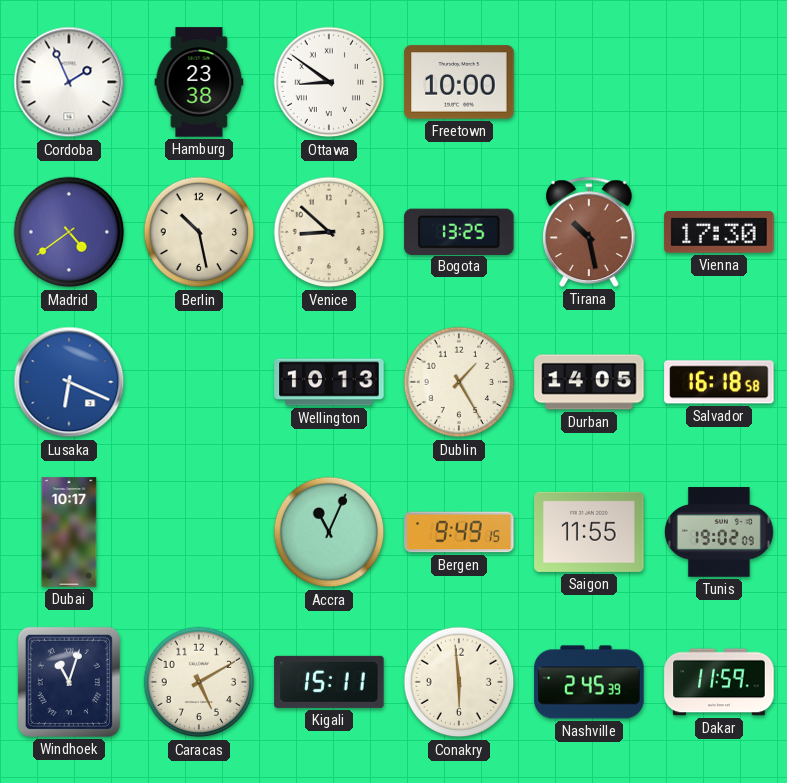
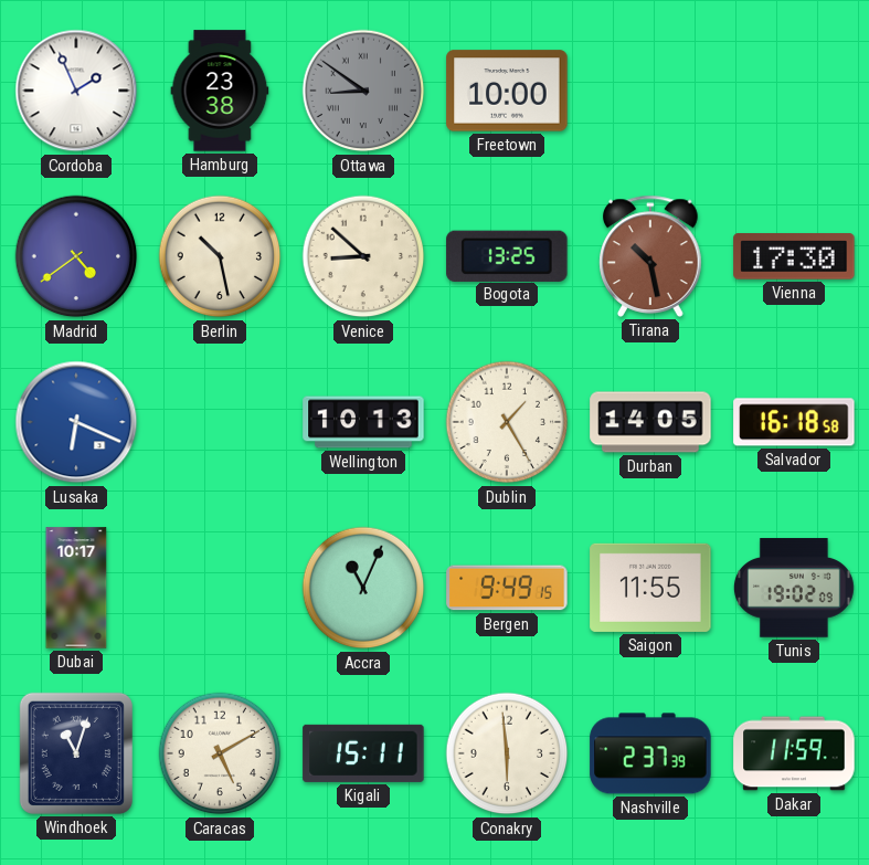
Ottawa dial: white -> grey (363, 91)
Nashville: 2:45 -> 2:37 (650, 753)
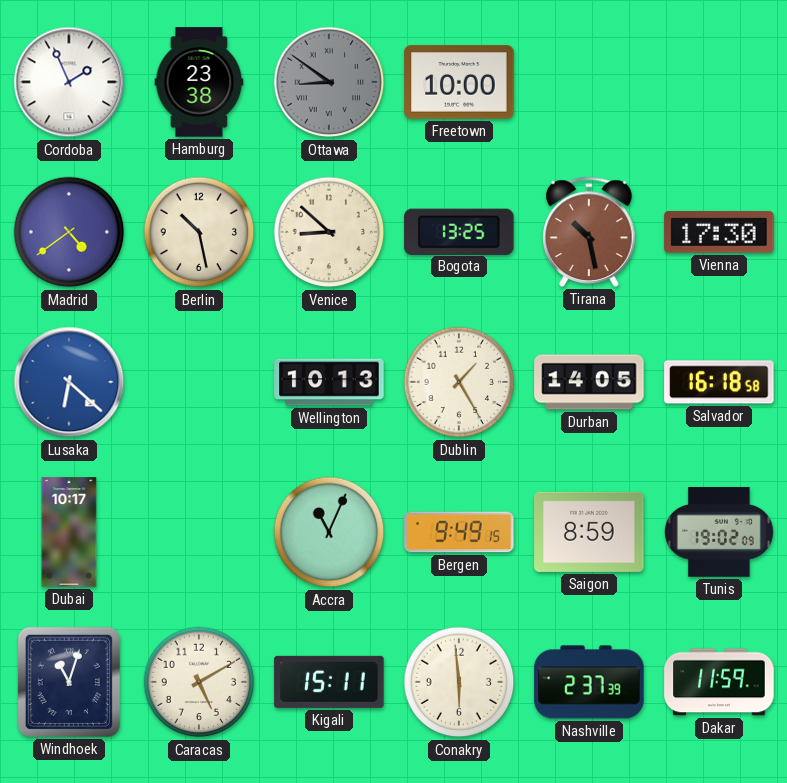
Lusaka: 6:19 -> 6:22 (69, 382)
Saigon: 11:55 -> 8:59 (589, 532)
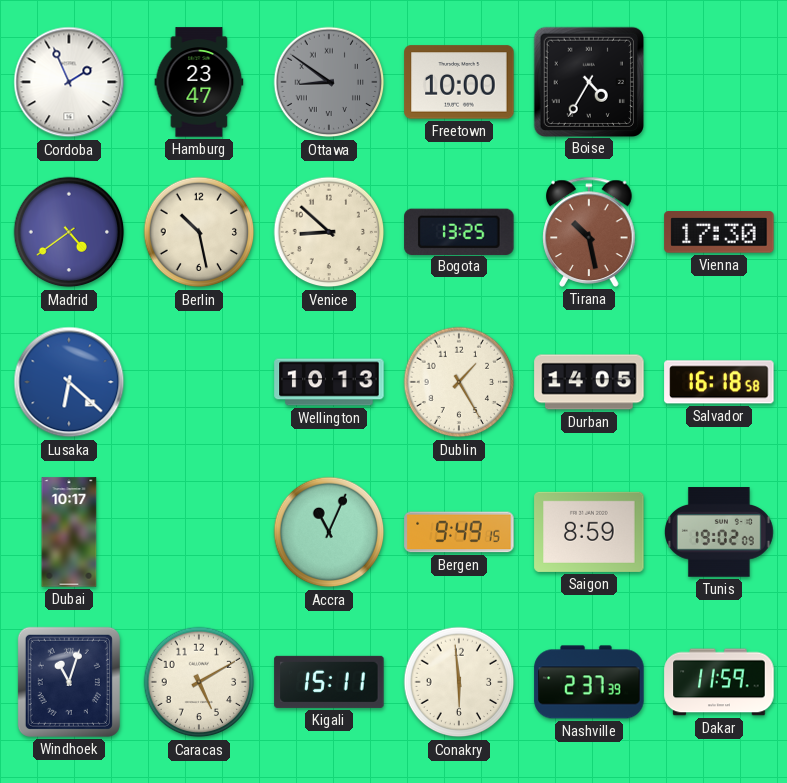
Hamburg: 23:38 -> 23:47 (199, 82)
Boise: none -> 4:35 (588, 81)
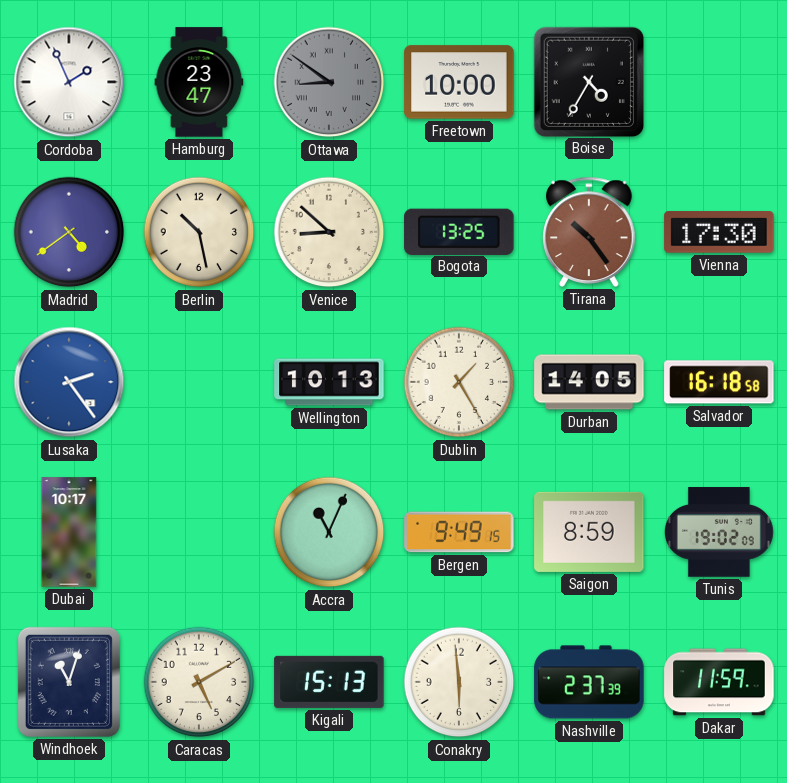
Tirana: 10:28 -> 10:24 (589, 232)
Lusaka: 6:22 -> 2:24 (69, 382)
Kigali: 15:11 -> 15:13 (329, 682)
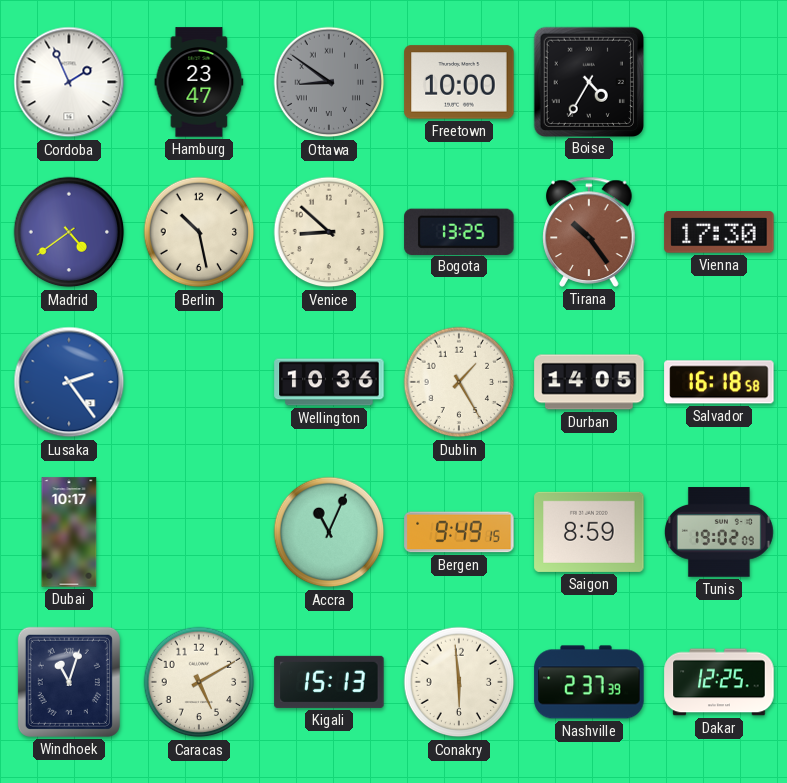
Wellington: 10:13 -> 10:36 (329, 382)
Dakar: 11:59 -> 12:25 (719, 682)
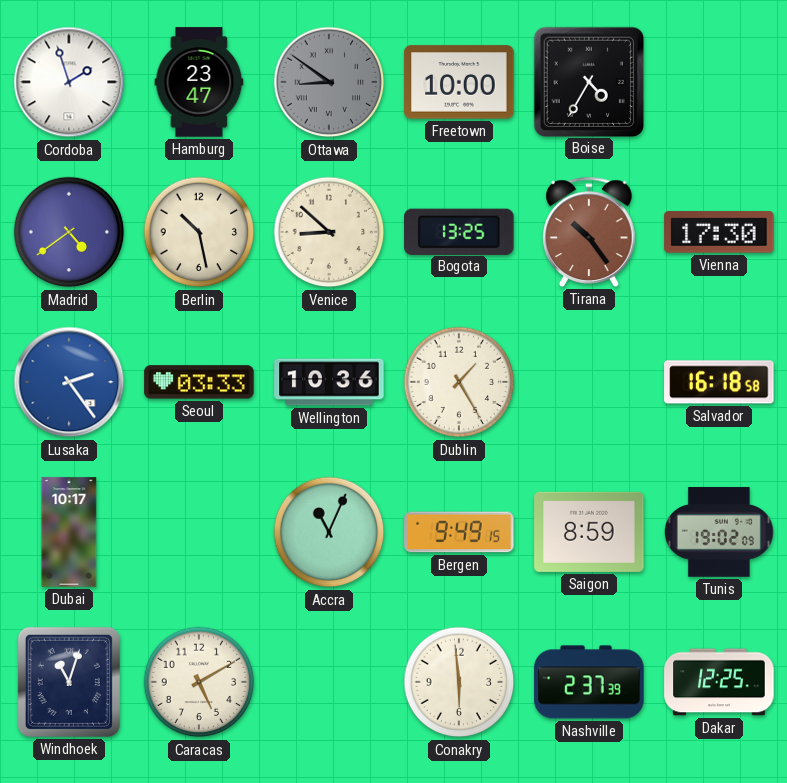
Cordoba: 1:56 -> 1:57 (69, 82)
Seoul: none -> 03:33 (199, 382)
Durban: 14:05 -> none (589, 382)
Kigali: 15:13 -> none (329, 682)
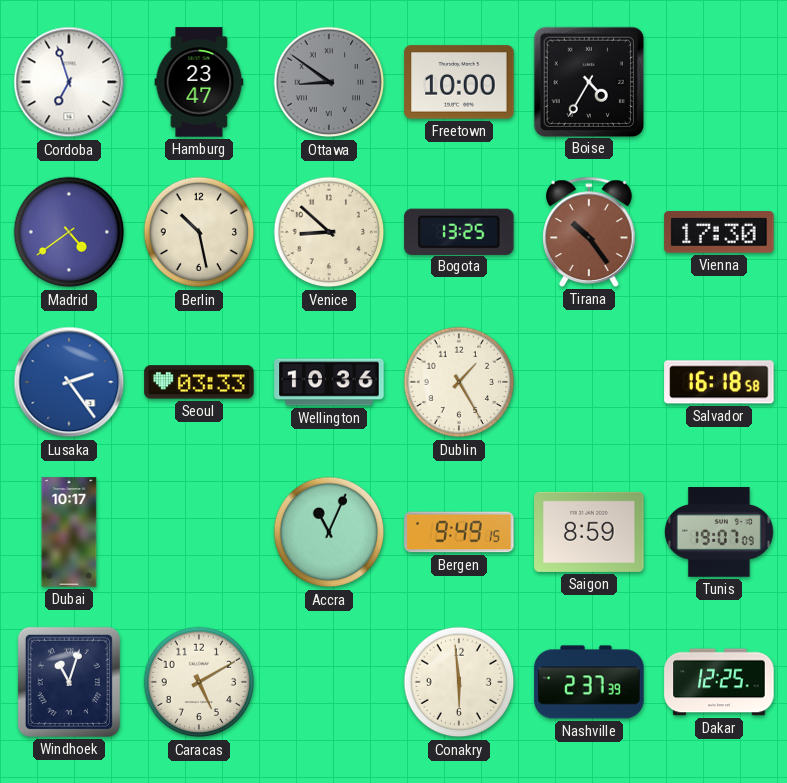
Cordoba: 1:57 -> 6:57 (69, 82)
Tunis: 19:02 -> 19:07 (719, 532)
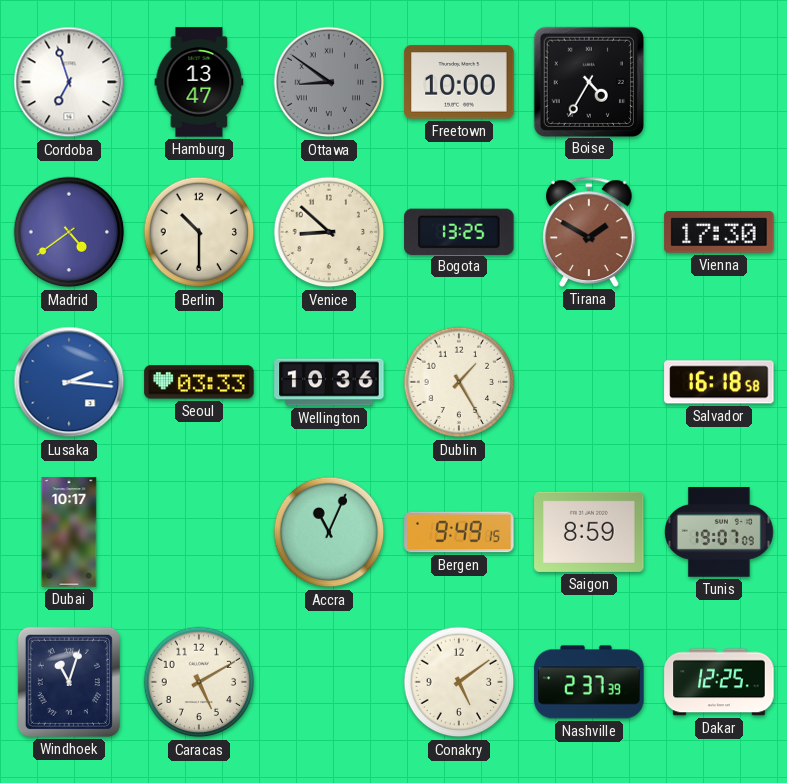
Hamburg: 23:47 -> 13:47 (199, 82)
Berlin: 10:28 -> 10:30 (199, 232)
Tirana: 10:24 -> 1:50 (589, 232)
Lusaka: 2:24 -> 2:16 (69, 382)
Conakry: 5:59 -> 5:09 (459, 682)
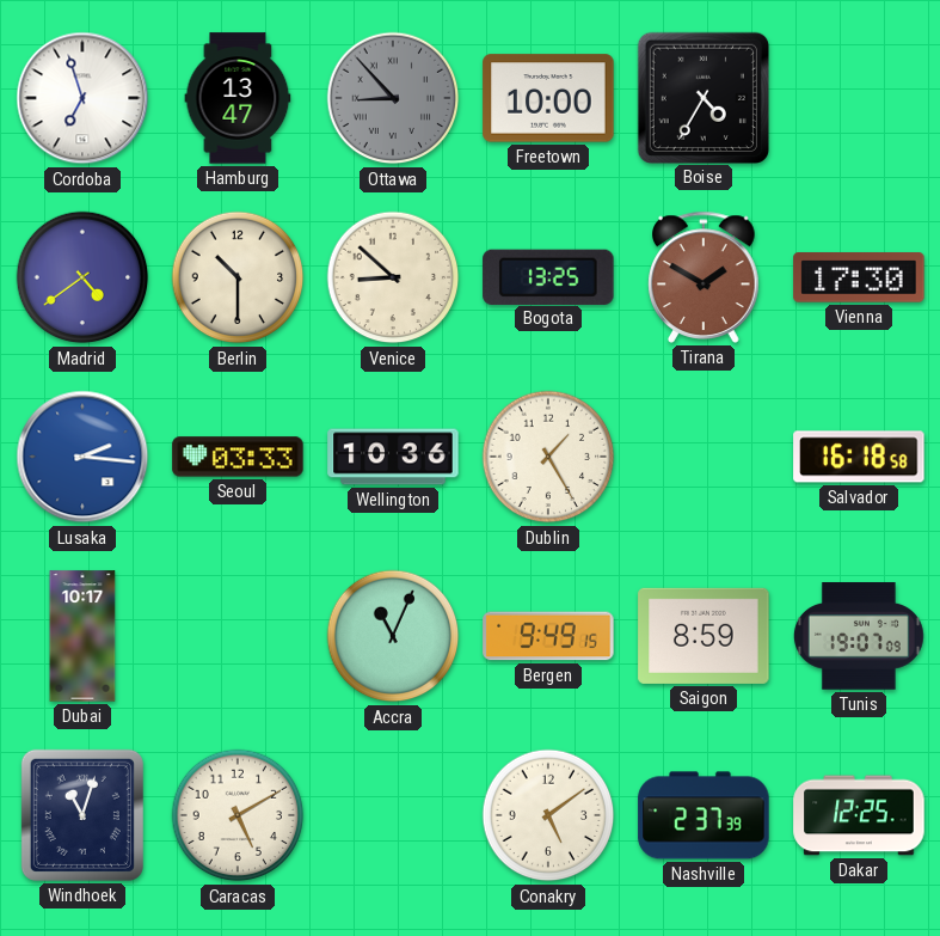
Ottawa: 8:51 -> 8:53 (393, 98)
